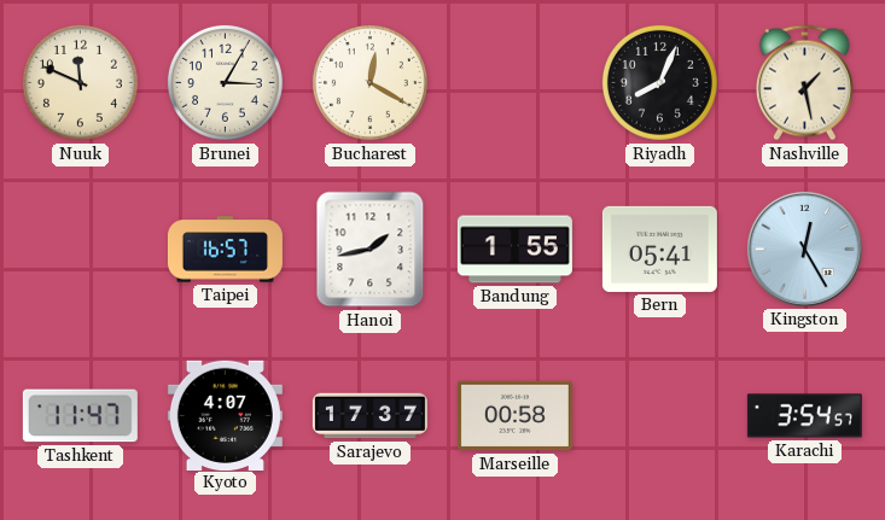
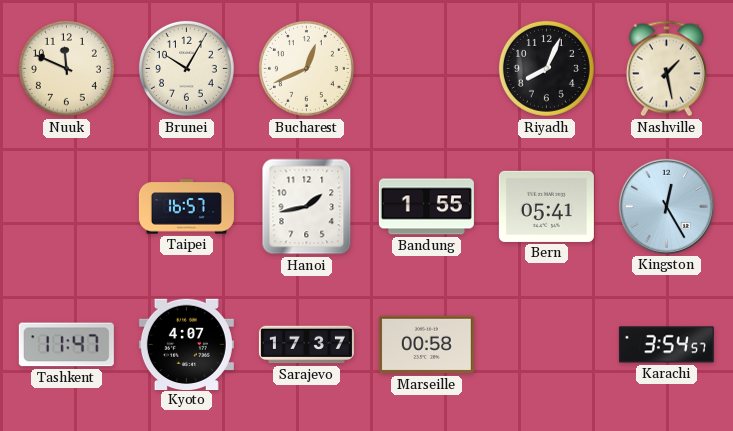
Brunei: 3:05 -> 10:05 (186, 68)
Bucharest: 12:20 -> 12:41 (306, 68)
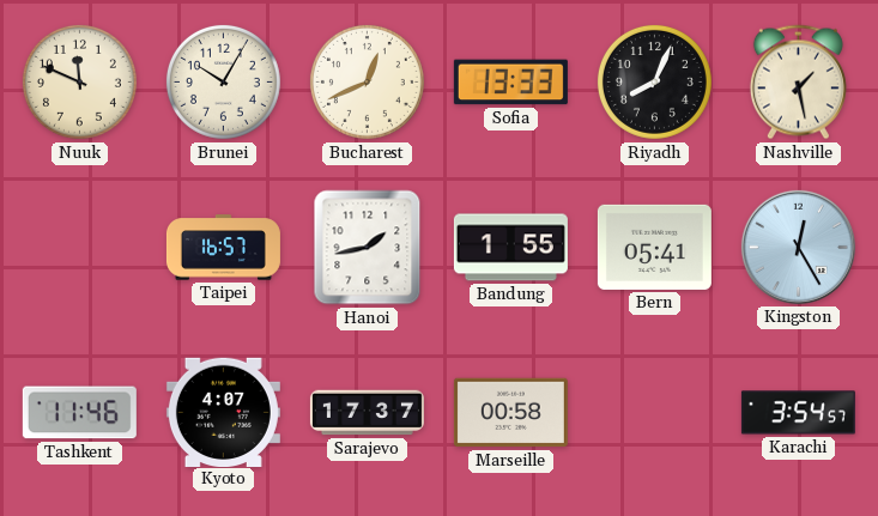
Sofia: none -> 13:33 (510, 83)
Tashkent: 11:47 -> 11:46 (79, 413)
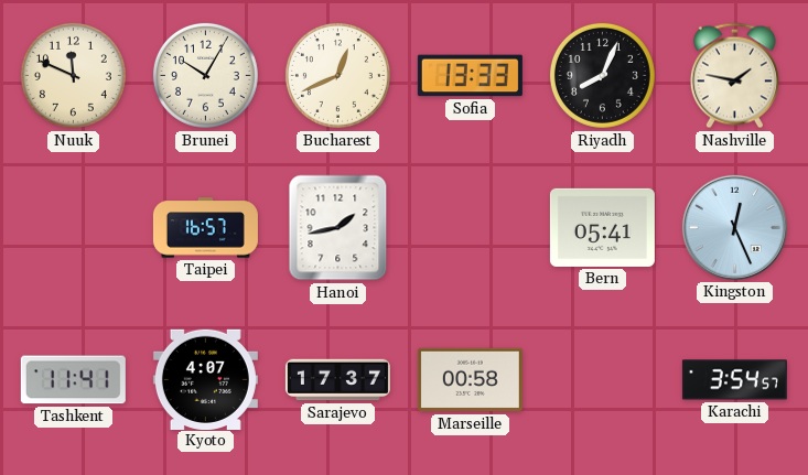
Nashville: 1:28 -> 1:47 (734, 76)
Bandung: 1:55 -> none (510, 248)
Kingston: 12:25 -> 12:26 (734, 227)
Tashkent: 11:46 -> 11:41 (73, 380)
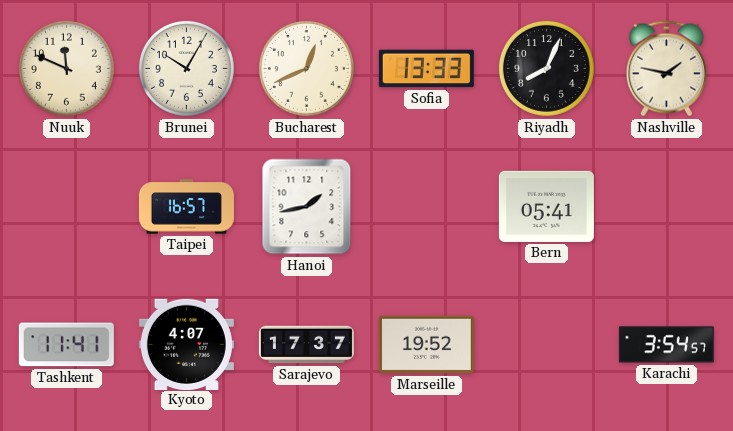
Kingston: 12:26 -> none (734, 227)
Marseille: 00:58 -> 19:52 (426, 345)
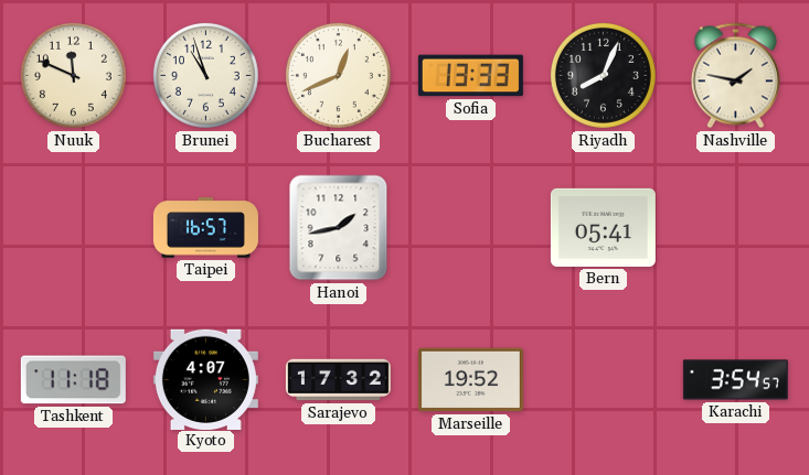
Brunei: 10:05 -> 10:57 (205, 75)
Tashkent: 11:41 -> 11:18 (73, 380)
Sarajevo: 17:37 -> 17:32 (338, 380)
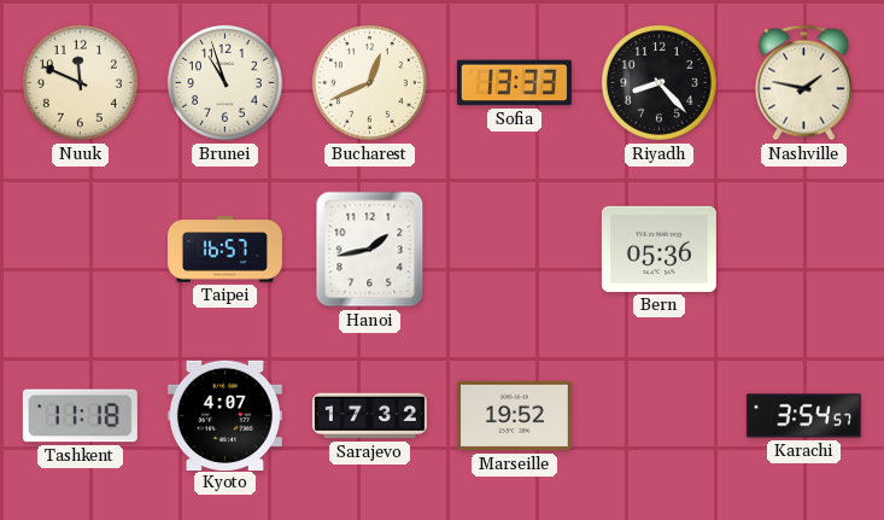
Riyadh: 8:04 -> 8:23 (658, 82)
Bern: 05:41 -> 05:36 (658, 249)
